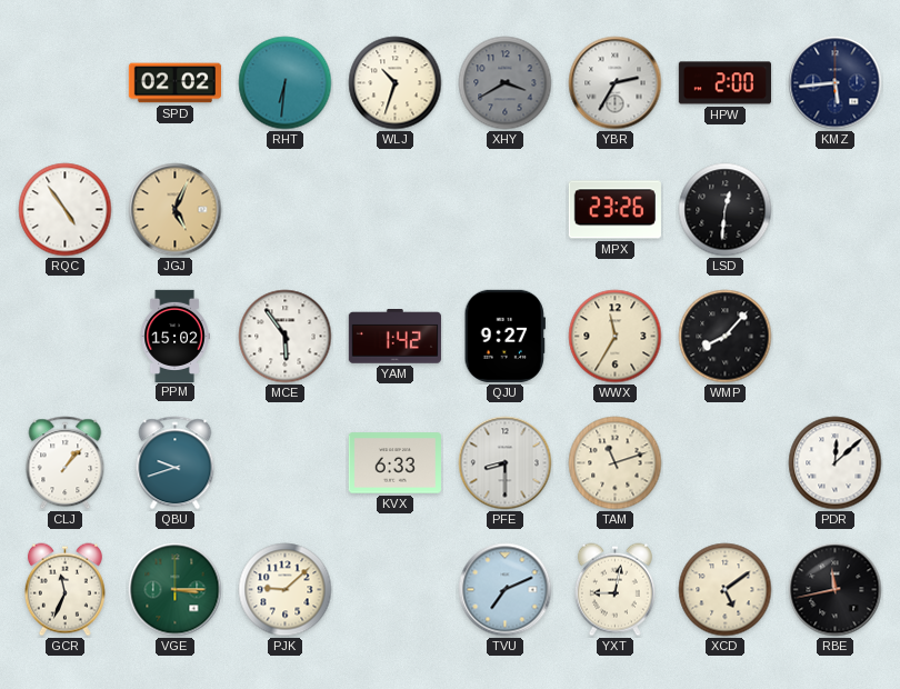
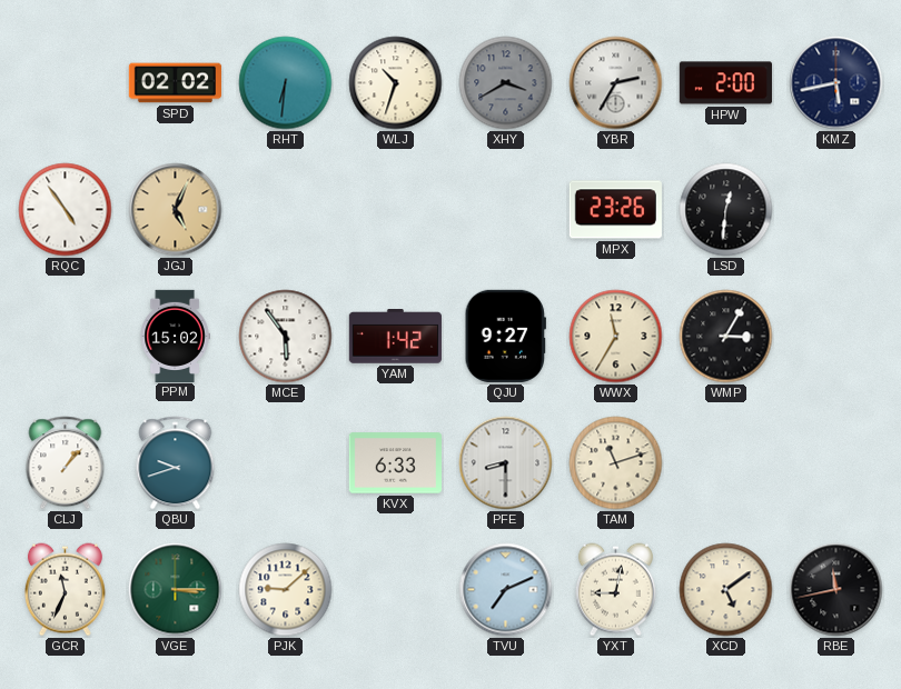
KMZ: 5:44 -> 5:43 (836, 83)
WMP: 8:07 -> 3:05 (726, 337)
PDR: 12:08 -> none (836, 463)
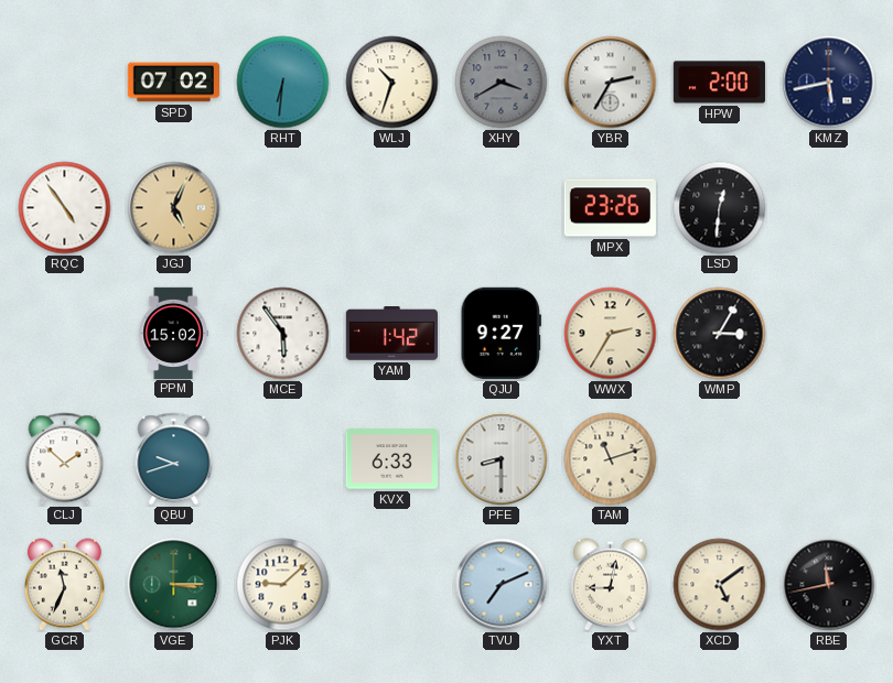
SPD: 02:02 -> 07:02 (173, 83)
WWX: 11:35 -> 2:35 (611, 334)
CLJ: 1:07 -> 1:52 (65, 459)
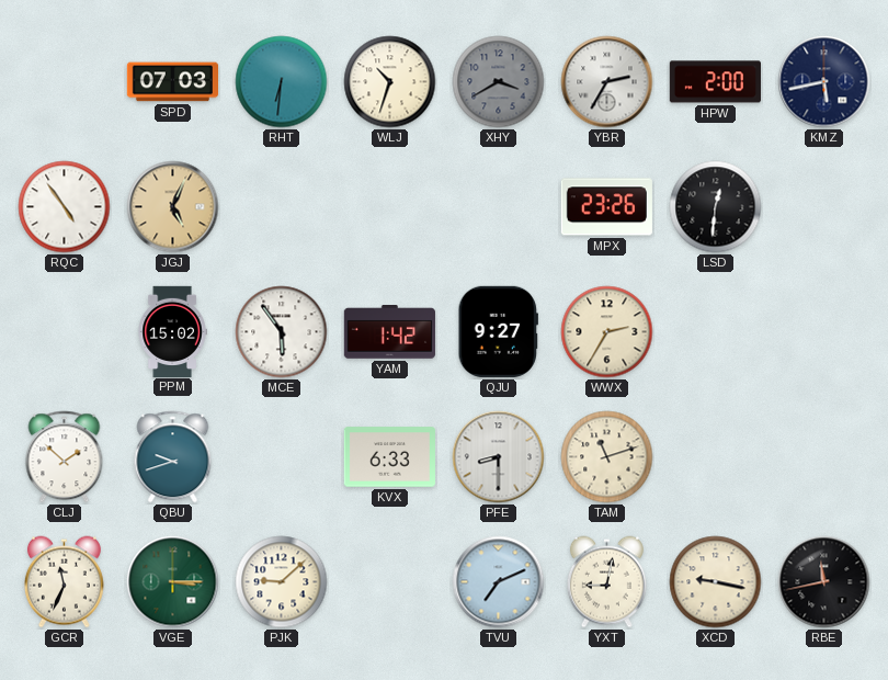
SPD: 07:02 -> 07:03 (172, 82)
WMP: 3:05 -> none (720, 334)
XCD: 5:09 -> 9:17 (716, 582)
